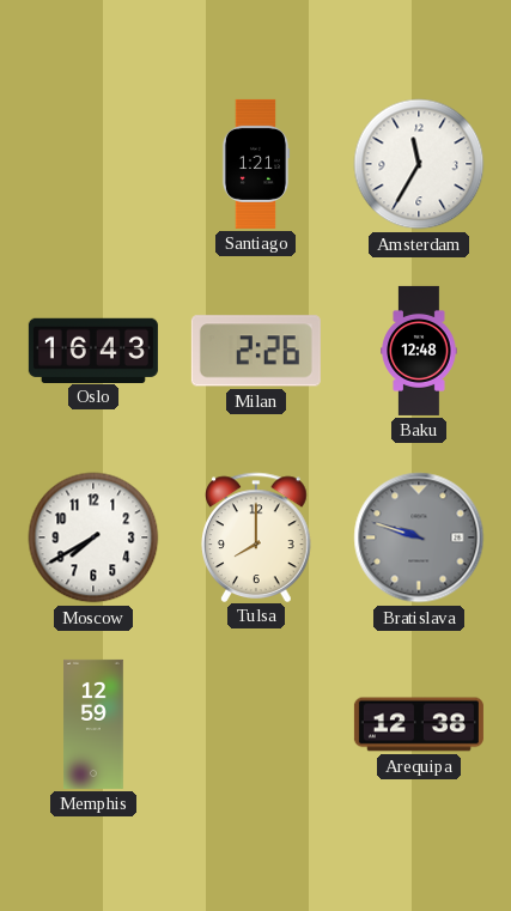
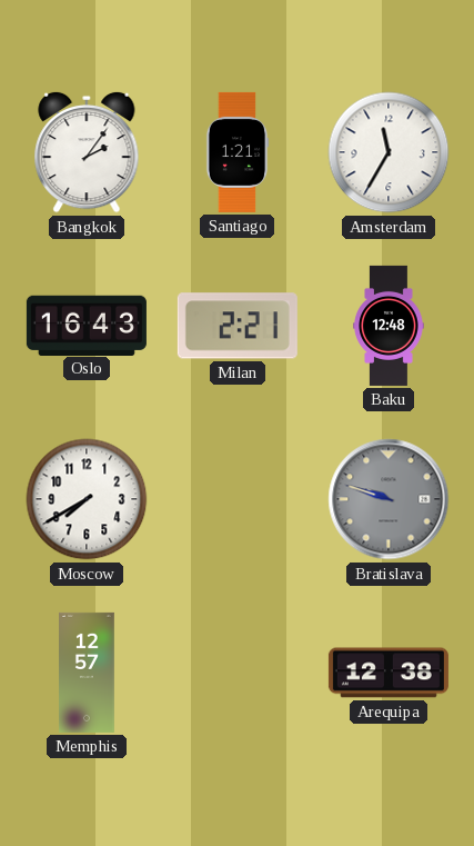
Bangkok: none -> 2:06 (87, 152)
Milan: 2:26 -> 2:21 (238, 326)
Tulsa: 8:00 -> none (257, 536)
Memphis: 12:59 -> 12:57 (87, 673)
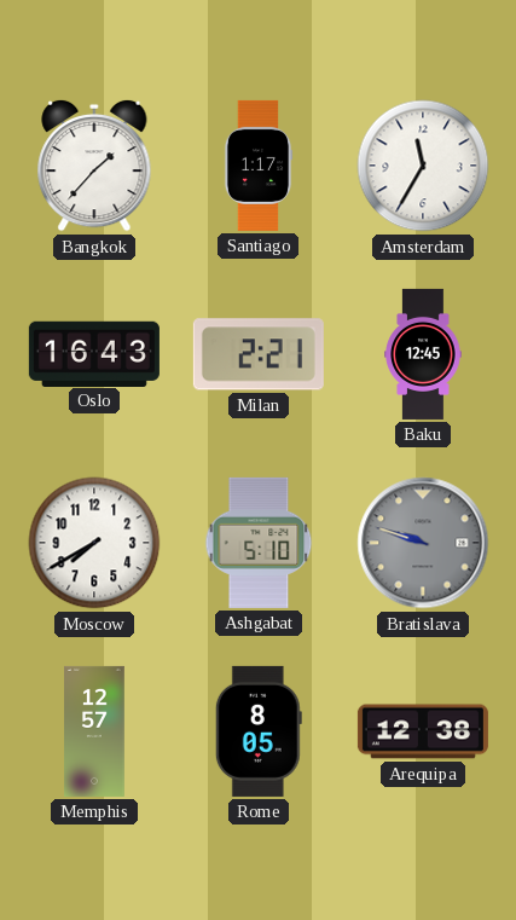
Bangkok: 2:06 -> 1:37 (94, 166)
Santiago: 1:21 -> 1:17 (259, 166)
Baku: 12:48 -> 12:45 (423, 354)
Ashgabat: none -> 5:10 (259, 543)
Rome: none -> 8:05 (259, 731)
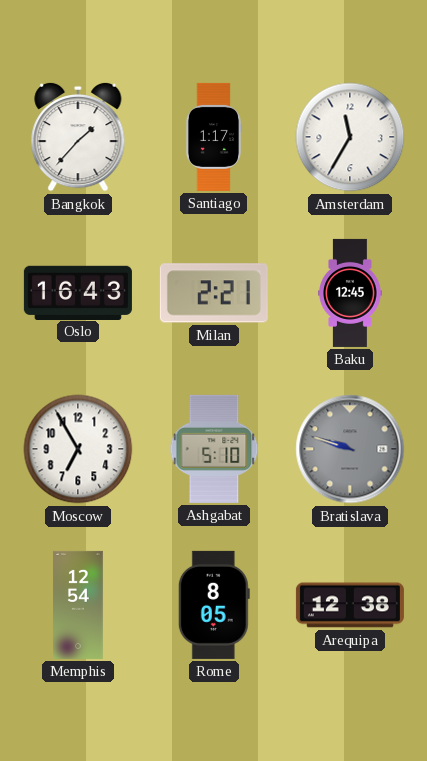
Moscow: 7:40 -> 6:55 (78, 449)
Memphis: 12:57 -> 12:54 (78, 605)
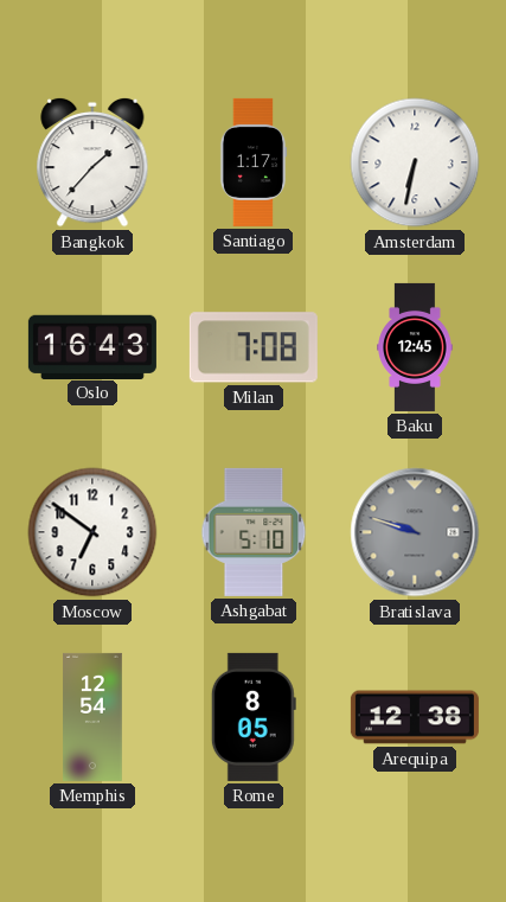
Amsterdam: 11:35 -> 6:32 (415, 162)
Milan: 2:21 -> 7:08 (254, 347)
Moscow: 6:55 -> 6:51 (92, 532)
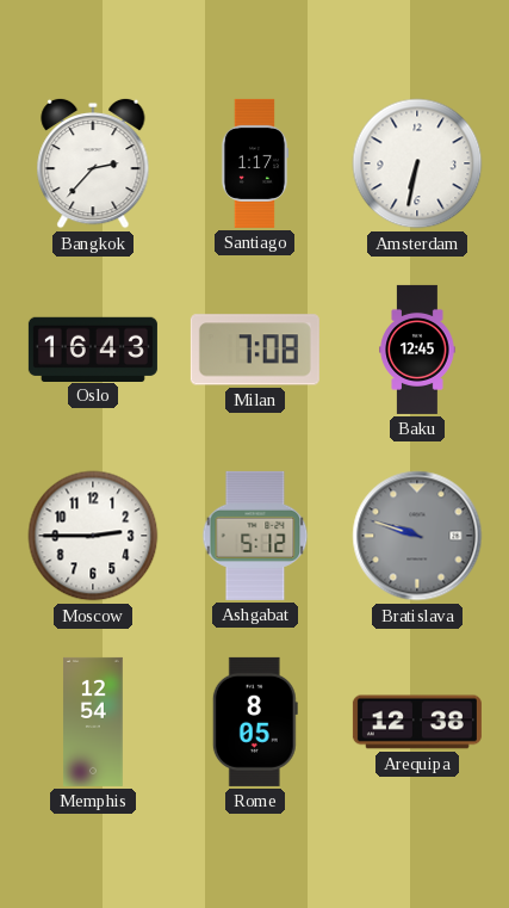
Bangkok: 1:37 -> 2:37 (93, 163)
Moscow: 6:51 -> 2:45 (93, 536)
Ashgabat: 5:10 -> 5:12 (255, 536)
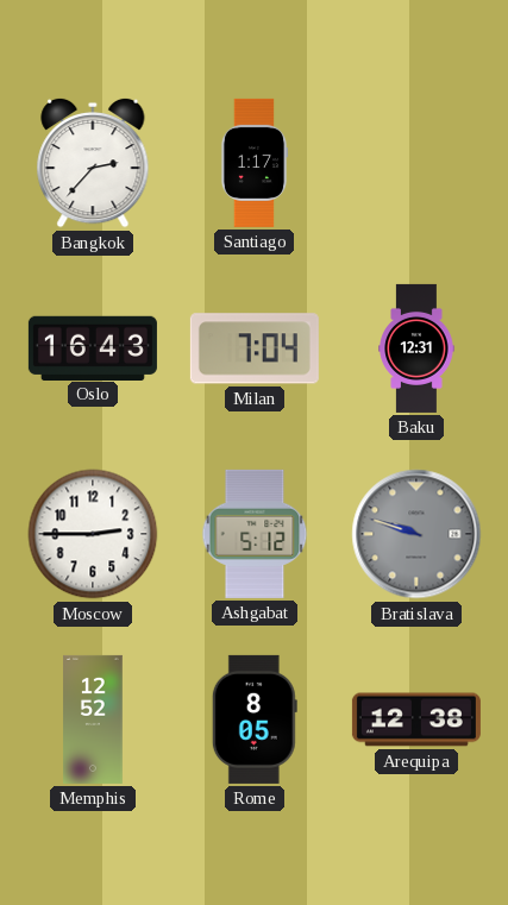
Amsterdam: 6:32 -> none (417, 163)
Milan: 7:08 -> 7:04 (255, 348)
Baku: 12:45 -> 12:31 (416, 348)
Memphis: 12:54 -> 12:52 (93, 719)
